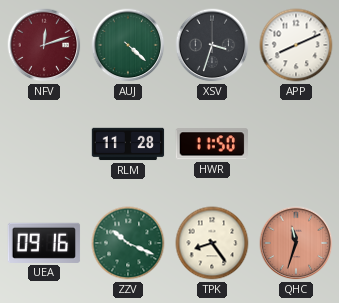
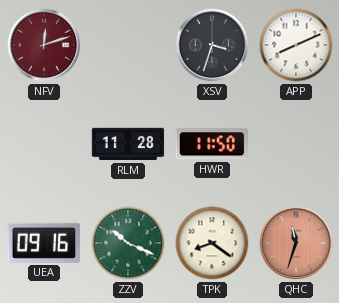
AUJ: 4:22 -> none (128, 45)
TPK: 8:24 -> 8:21 (212, 243)
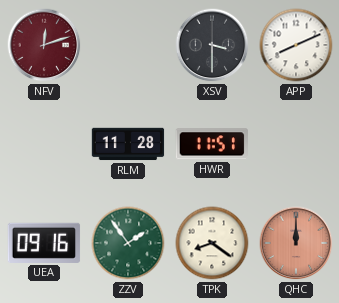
XSV: 3:33 -> 3:30 (212, 45)
HWR: 11:50 -> 11:51 (211, 144)
ZZV: 10:19 -> 1:54 (128, 243)
QHC: 11:33 -> 12:00 (296, 243)
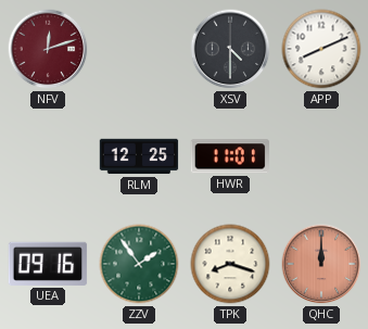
XSV: 3:30 -> 4:30 (230, 49)
RLM: 11:28 -> 12:25 (139, 156)
HWR: 11:51 -> 11:01 (229, 156)
TPK: 8:21 -> 8:18 (230, 264)
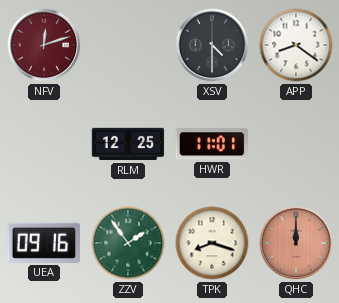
APP: 8:11 -> 8:21 (296, 45)
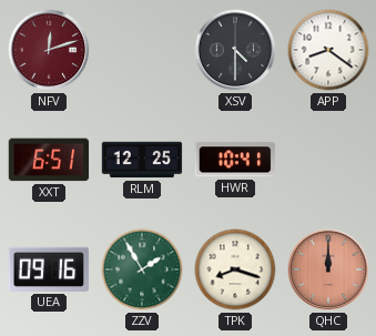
XXT: none -> 6:51 (49, 160)
HWR: 11:01 -> 10:41 (234, 160)
ZZV: 1:54 -> 1:55 (142, 269)
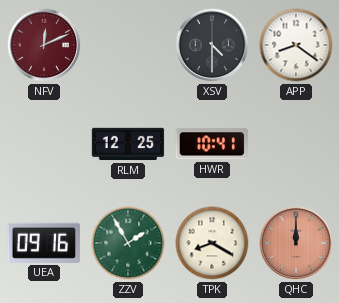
NFV: 12:12 -> 12:11 (44, 45)
XXT: 6:51 -> none (49, 160)
TPK: 8:18 -> 8:20 (212, 243)
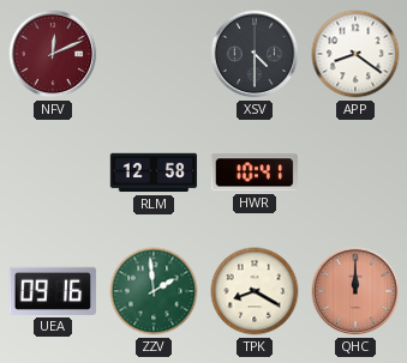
RLM: 12:25 -> 12:58 (154, 173)
ZZV: 1:55 -> 1:59 (154, 291)
